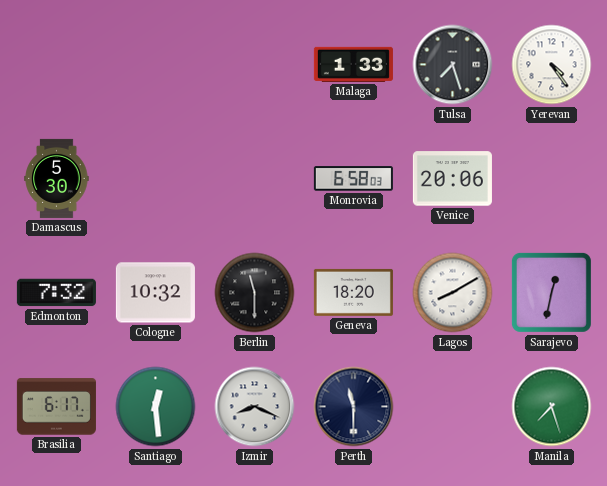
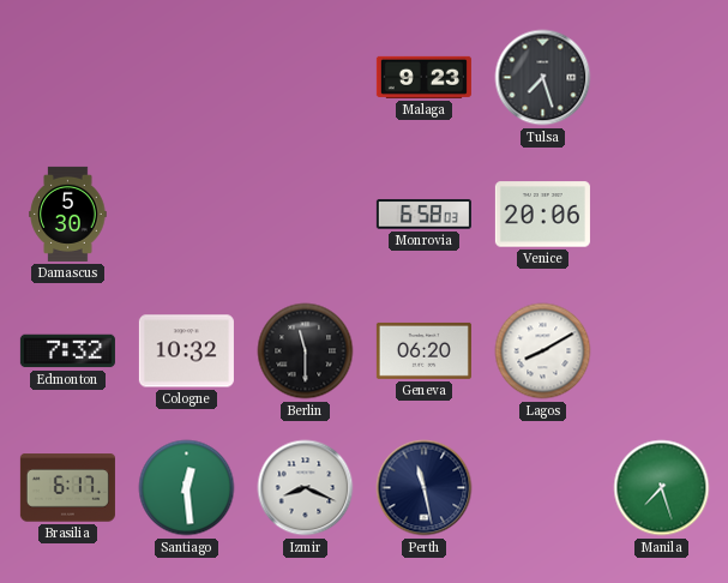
Malaga: 1:33 -> 9:23 (423, 77)
Yerevan: 4:24 -> none (552, 65)
Geneva: 18:20 -> 06:20 (423, 350)
Sarajevo: 12:32 -> none (551, 292)
Perth: 11:30 -> 11:28 (425, 488)
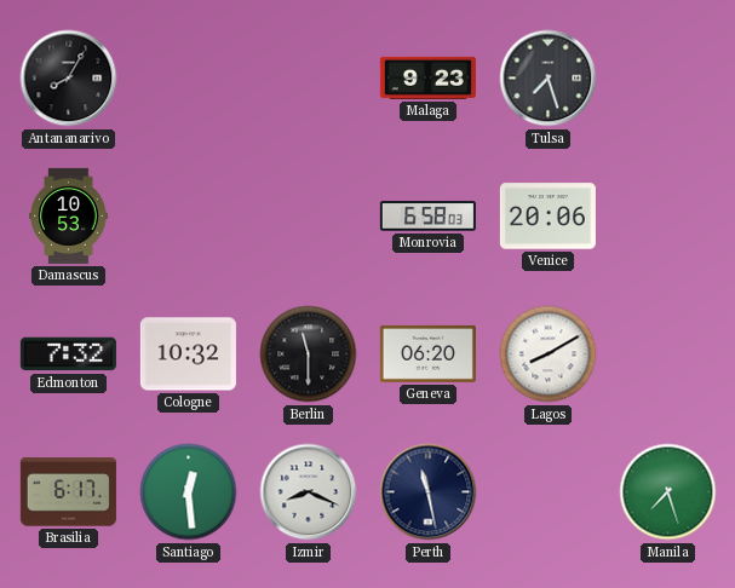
Antananarivo: none -> 8:05 (69, 79)
Damascus: 5:30 -> 10:53 (69, 215)
